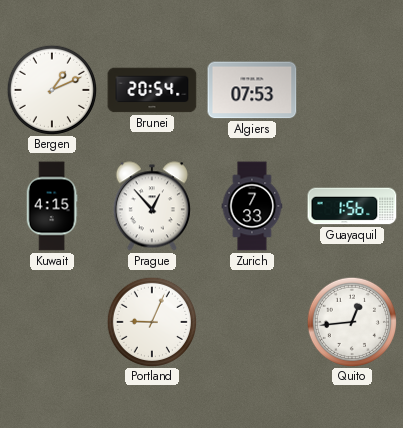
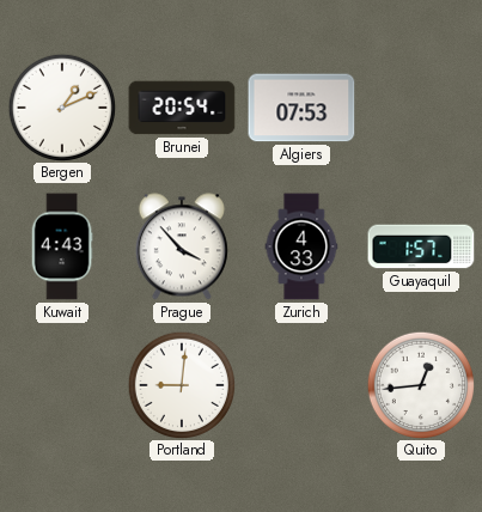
Kuwait: 4:15 -> 4:43 (62, 246)
Prague: 12:53 -> 3:53 (182, 246)
Zurich: 7:33 -> 4:33 (301, 246)
Guayaquil: 1:56 -> 1:57 (421, 246)
Portland: 9:04 -> 9:01 (181, 384)
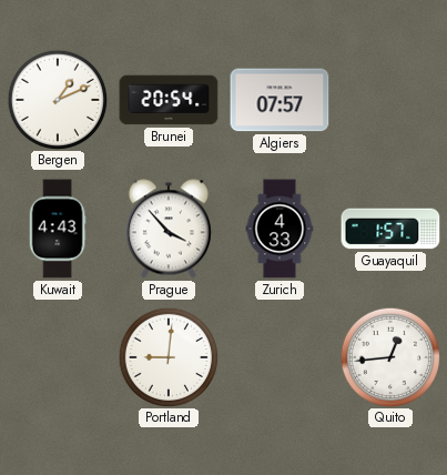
Algiers: 07:53 -> 07:57 (280, 100)
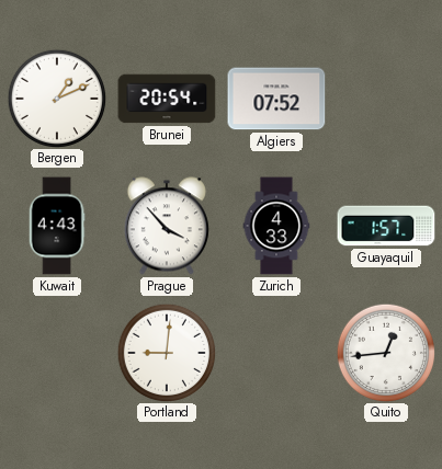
Algiers: 07:57 -> 07:52 (276, 99)
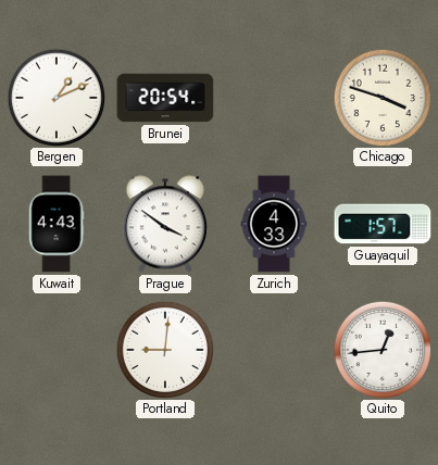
Algiers: 07:52 -> none (276, 99)
Chicago: none -> 3:48 (381, 97)
Prague: 3:53 -> 3:51 (165, 224)
